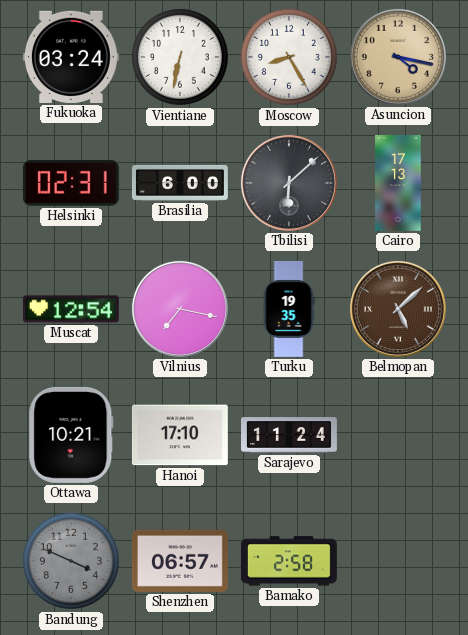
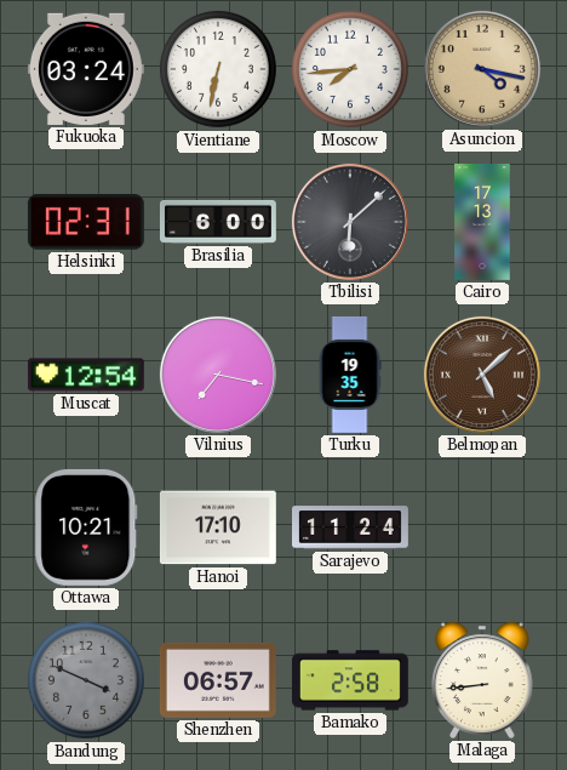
Moscow: 8:25 -> 7:44 (350, 69)
Malaga: none -> 8:44 (482, 680)
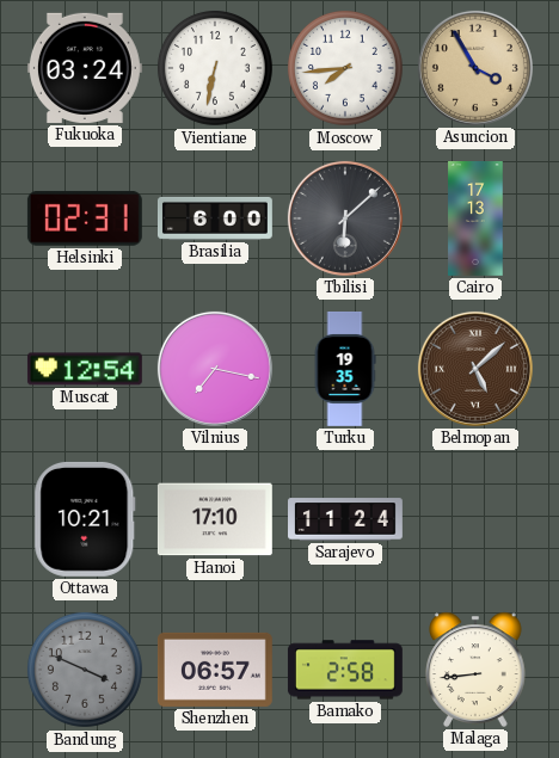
Asuncion: 4:17 -> 3:55 (475, 68)
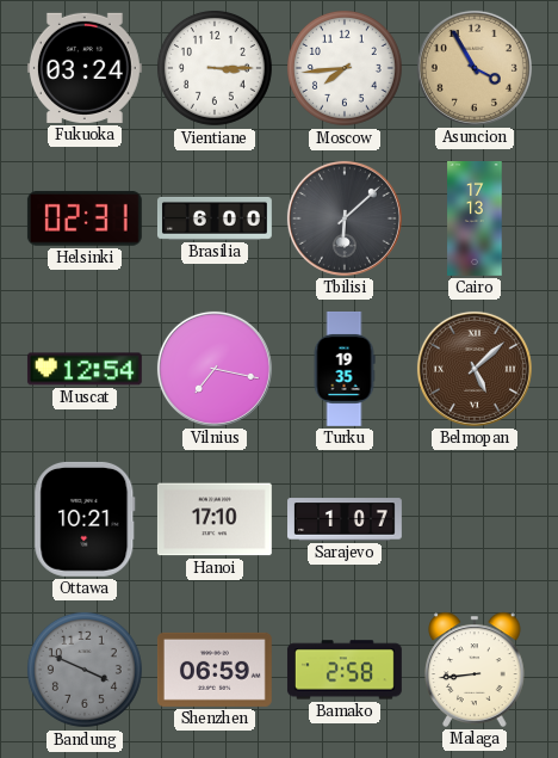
Vientiane: 6:32 -> 3:15 (215, 68)
Sarajevo: 11:24 -> 1:07 (346, 519)
Shenzhen: 06:57 -> 06:59 (215, 670)
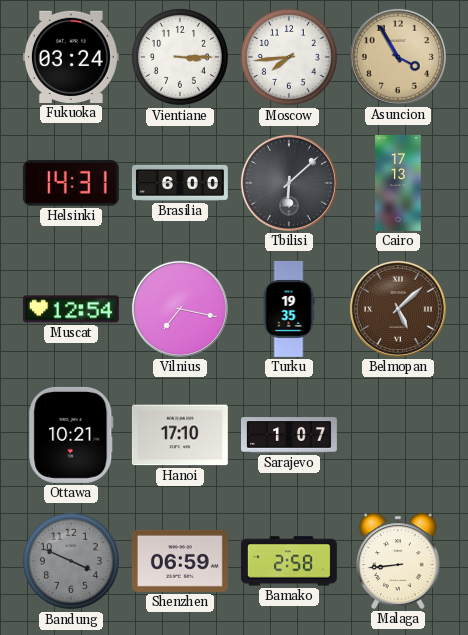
Helsinki: 02:31 -> 14:31 (71, 183)
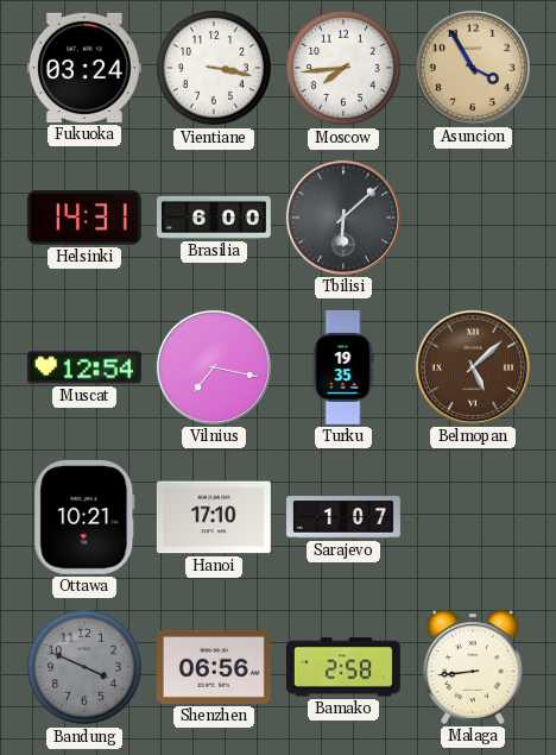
Vientiane: 3:15 -> 3:17 (214, 68)
Cairo: 17:13 -> none (398, 184)
Shenzhen: 06:59 -> 06:56 (214, 667)
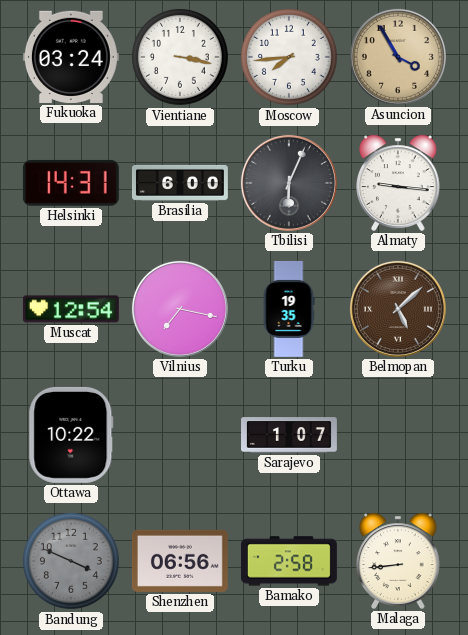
Tbilisi: 6:08 -> 6:04 (289, 183)
Almaty: none -> 9:16 (398, 183)
Ottawa: 10:21 -> 10:22 (71, 435)
Hanoi: 17:10 -> none (214, 517)
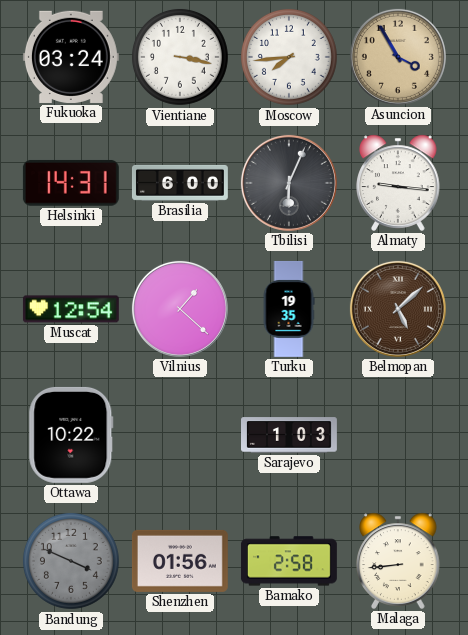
Vilnius: 7:17 -> 1:22 (180, 309)
Sarajevo: 1:07 -> 1:03 (290, 435)
Shenzhen: 06:56 -> 01:56 (180, 561)
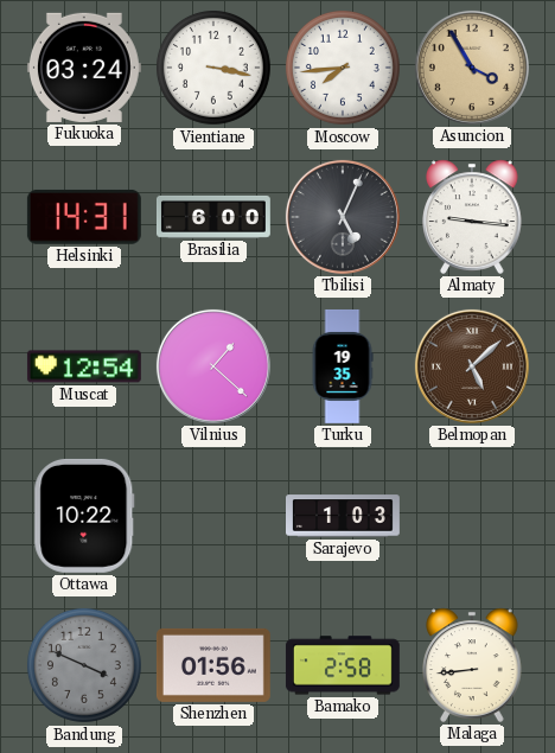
Tbilisi: 6:04 -> 5:04 (343, 217)
